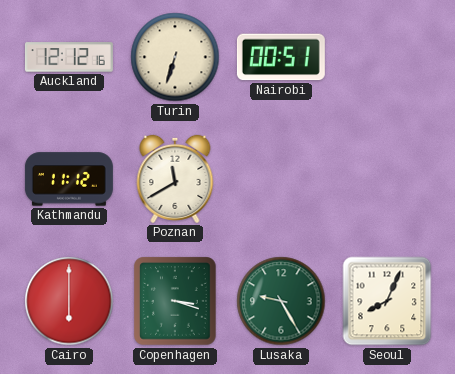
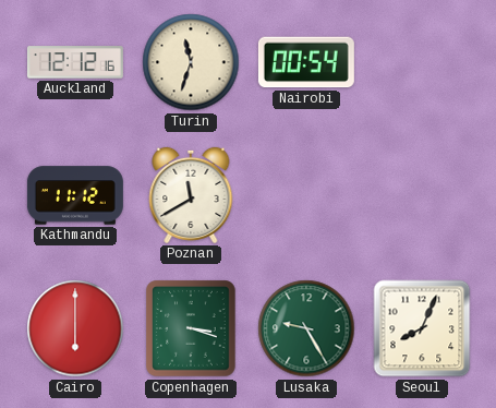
Turin: 6:33 -> 11:33 (191, 62)
Nairobi: 00:51 -> 00:54 (306, 62)
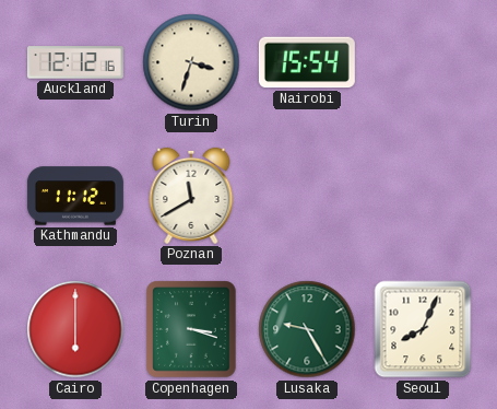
Turin: 11:33 -> 3:33 (191, 62)
Nairobi: 00:54 -> 15:54 (307, 62)
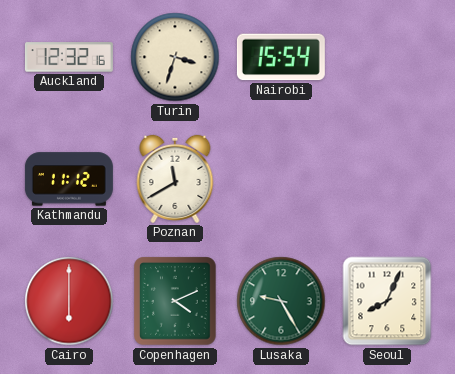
Auckland: 12:12 -> 12:32 (69, 57)
Copenhagen: 3:18 -> 4:11 (175, 301)
